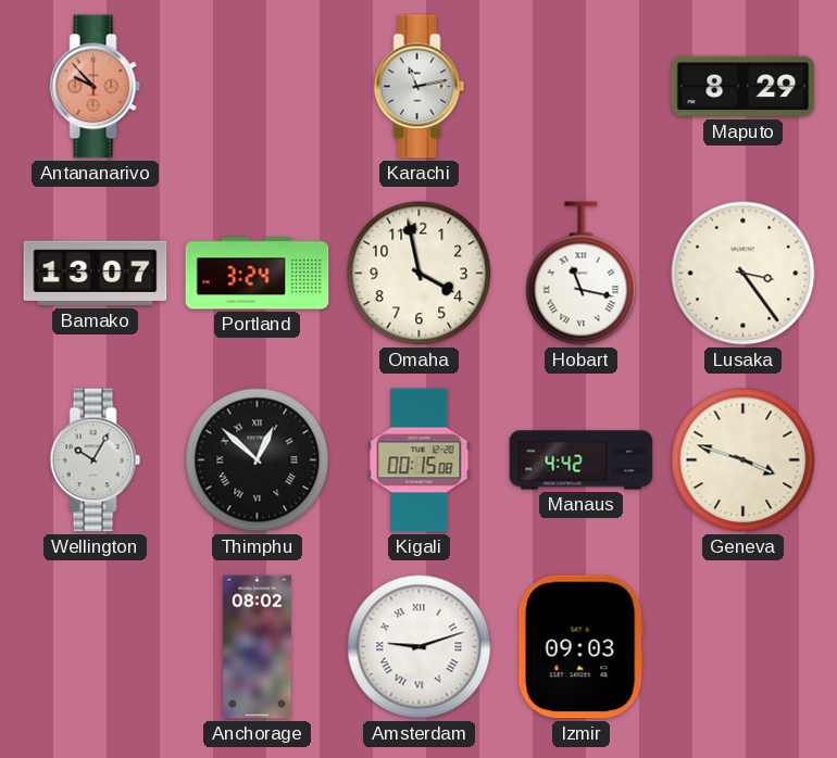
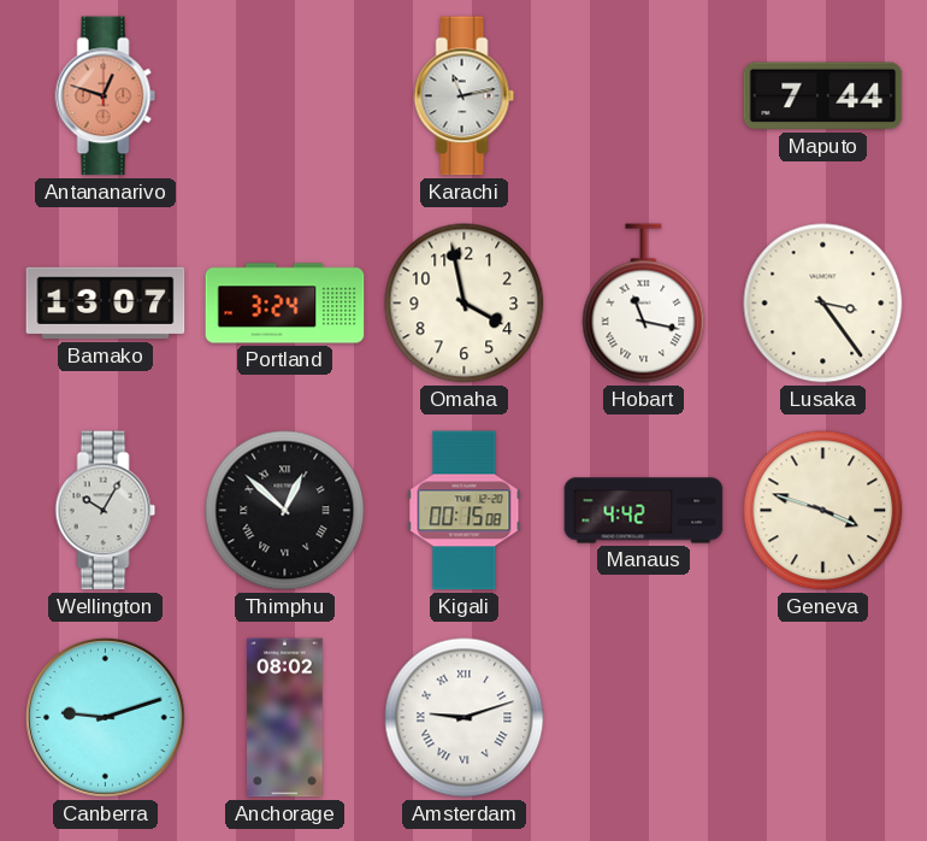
Antananarivo: 9:53 -> 12:48 (106, 96)
Maputo: 8:29 -> 7:44 (823, 96)
Canberra: none -> 9:12 (106, 718)
Izmir: 09:03 -> none (580, 647)
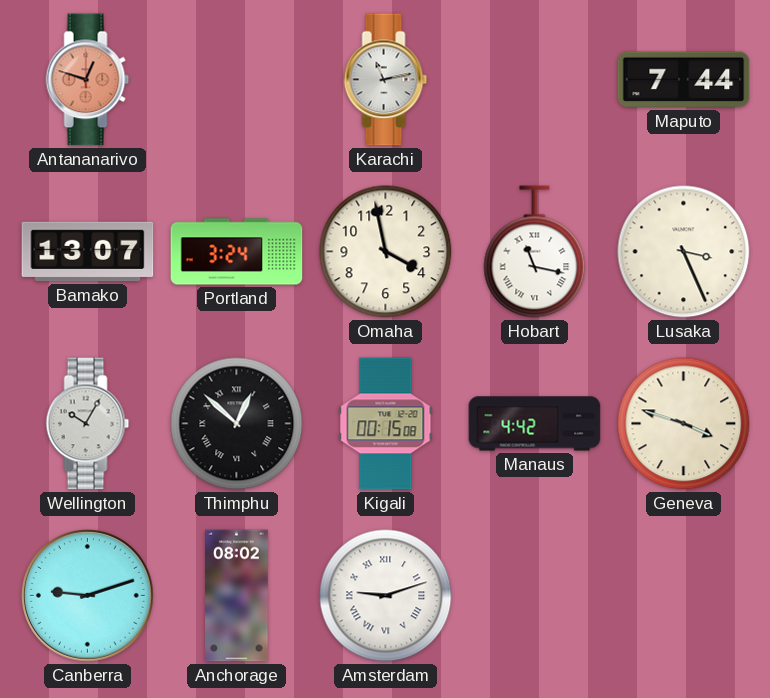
Lusaka: 3:24 -> 3:26 (684, 252)
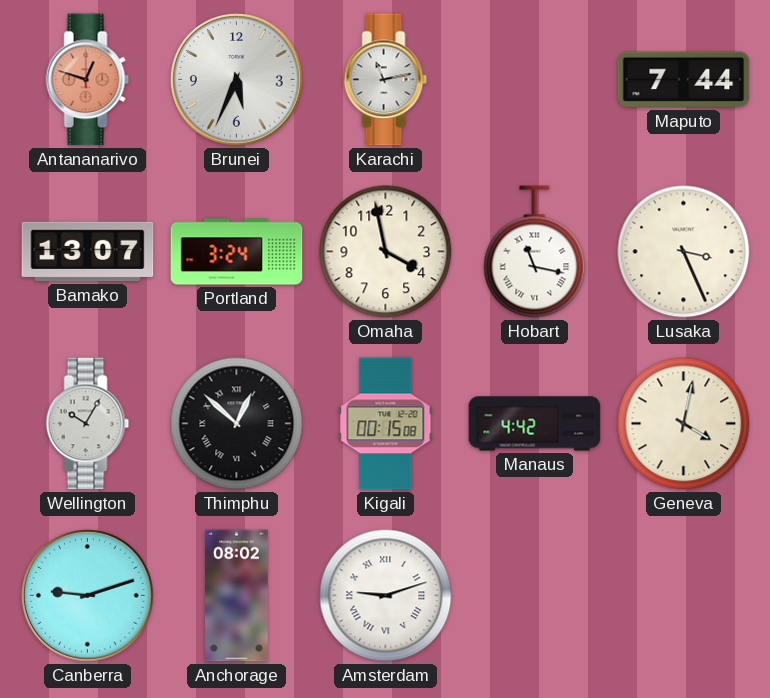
Brunei: none -> 5:34 (237, 80)
Geneva: 3:48 -> 4:02 (684, 424)
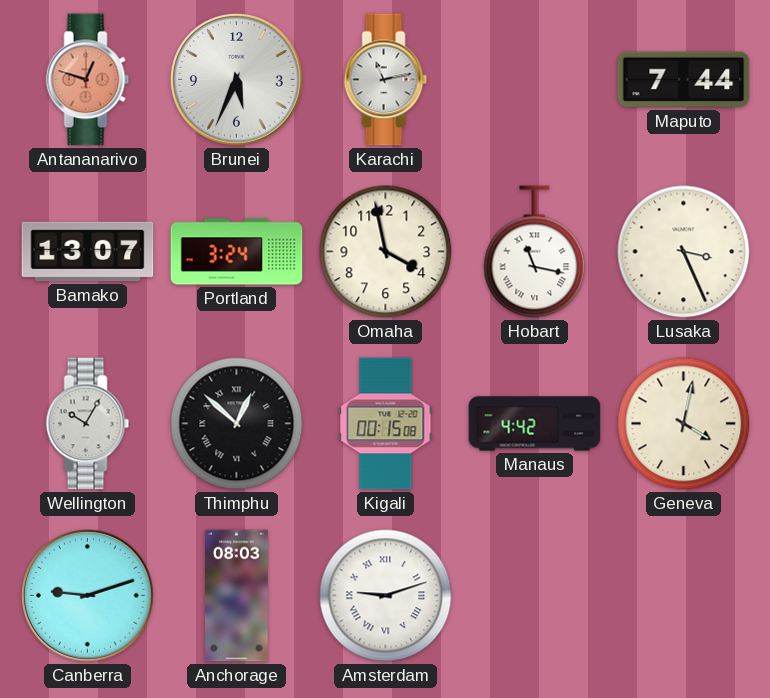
Anchorage: 08:02 -> 08:03 (237, 596)
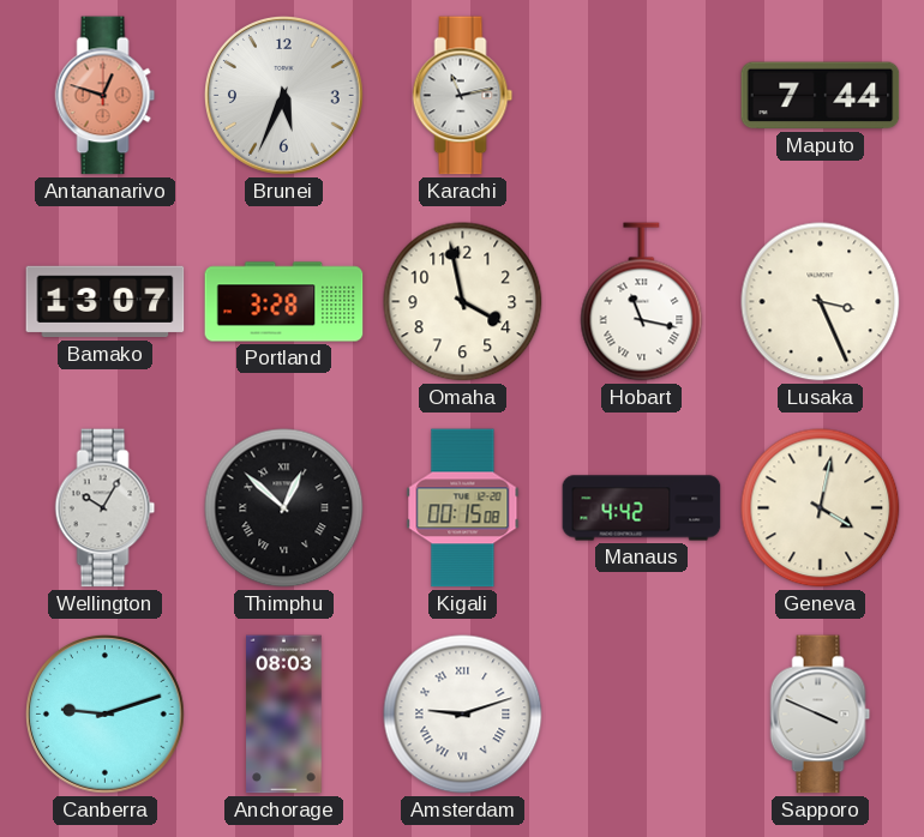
Portland: 3:24 -> 3:28 (284, 302)
Sapporo: none -> 3:49 (821, 715)
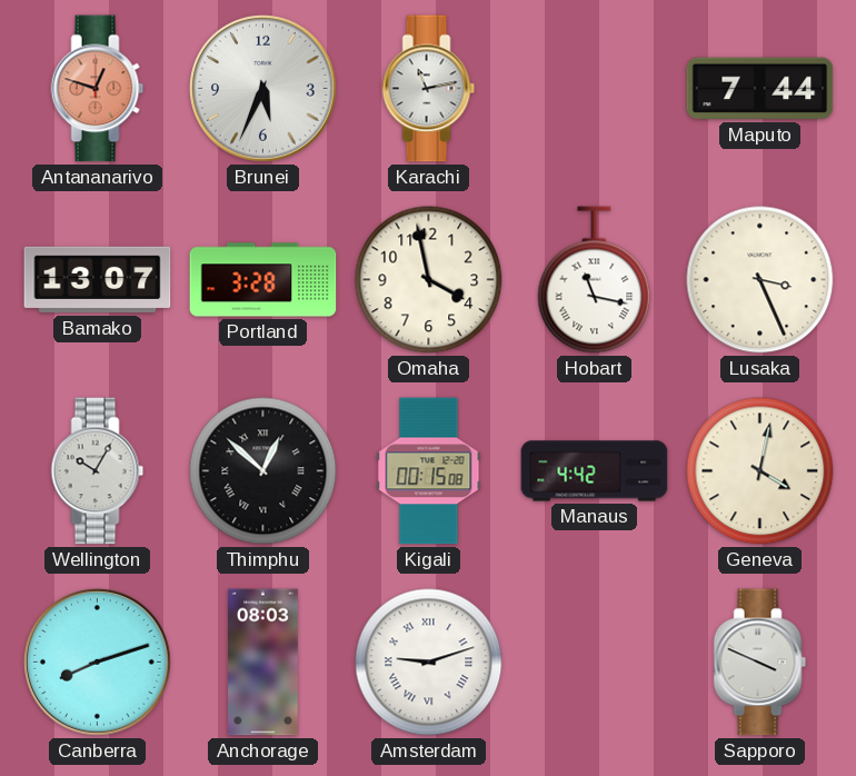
Canberra: 9:12 -> 8:12 (98, 663)
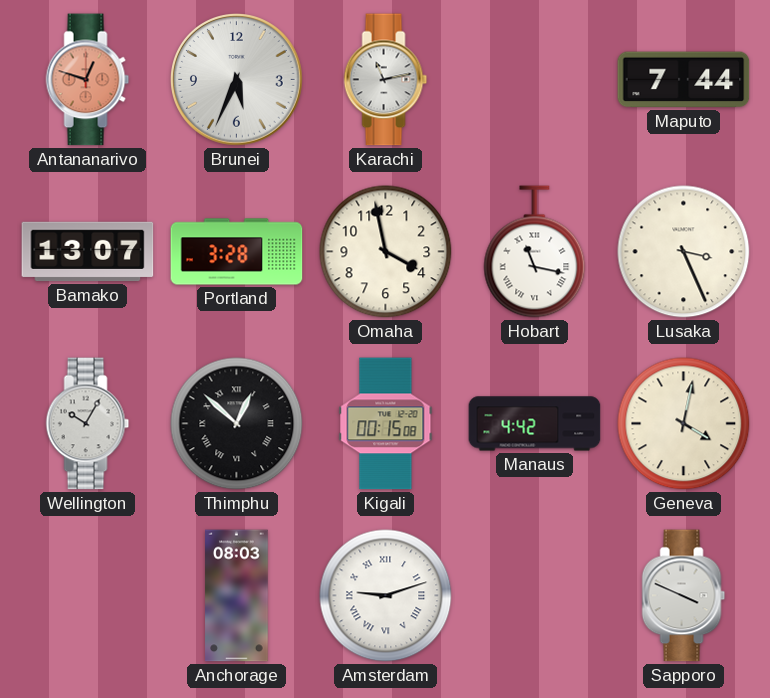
Canberra: 8:12 -> none (98, 663)
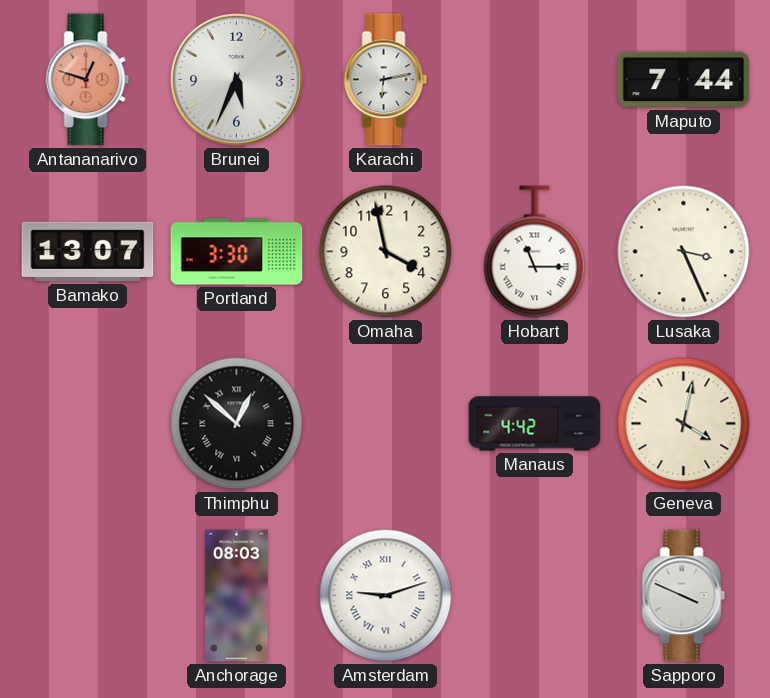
Karachi: 11:13 -> 6:13 (386, 80)
Portland: 3:28 -> 3:30 (237, 252)
Hobart: 11:17 -> 11:15 (535, 252)
Wellington: 10:05 -> none (88, 424)
Kigali: 00:15 -> none (386, 424)
